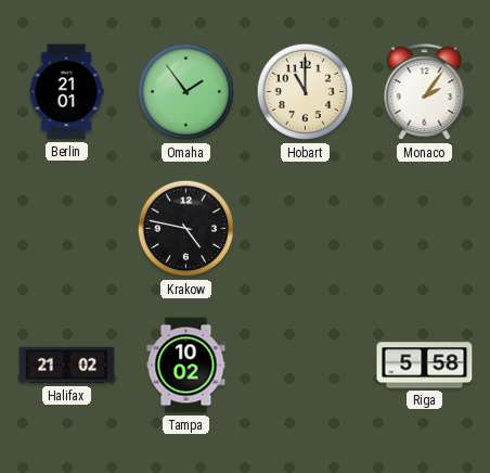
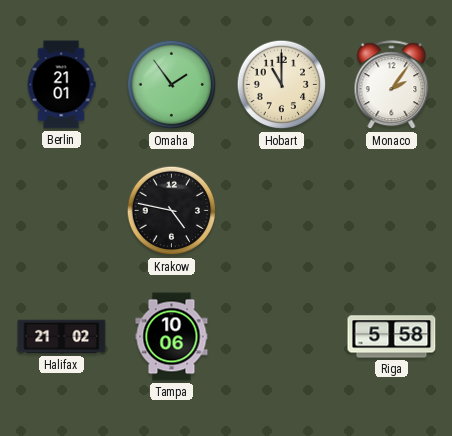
Tampa: 10:02 -> 10:06 (172, 337)
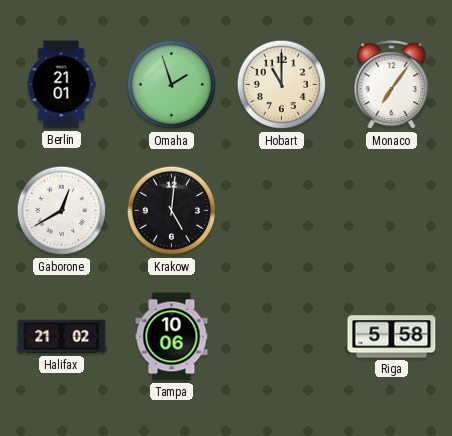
Omaha: 1:54 -> 1:57 (172, 85)
Monaco: 2:06 -> 7:06 (392, 85)
Gaborone: none -> 12:40 (62, 211)
Krakow: 4:47 -> 5:01 (172, 211)
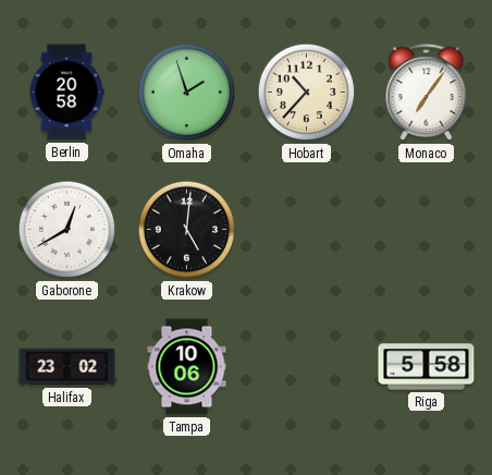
Berlin: 21:01 -> 20:58 (66, 93)
Hobart: 11:00 -> 10:37 (307, 93)
Halifax: 21:02 -> 23:02 (67, 367)
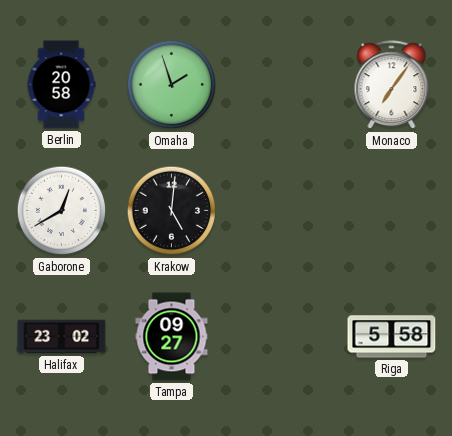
Hobart: 10:37 -> none (307, 93)
Tampa: 10:06 -> 09:27 (172, 337)
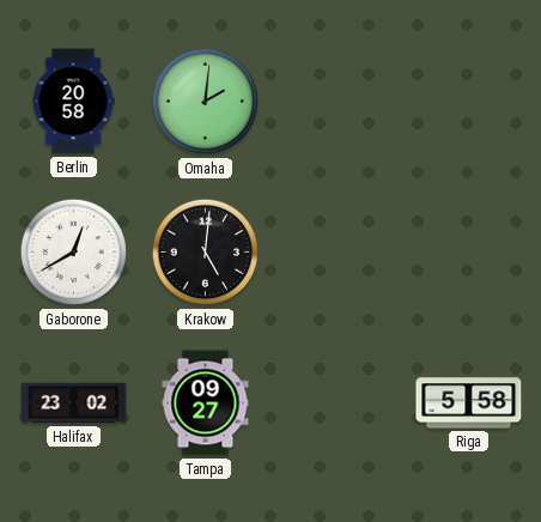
Omaha: 1:57 -> 2:01 (206, 102)
Monaco: 7:06 -> none (392, 85)
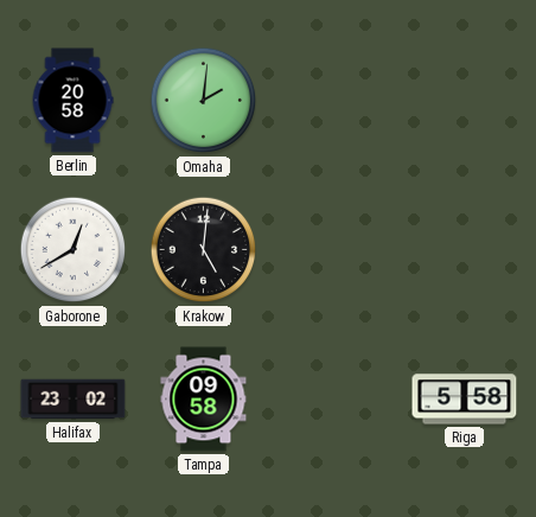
Tampa: 09:27 -> 09:58 (204, 400)
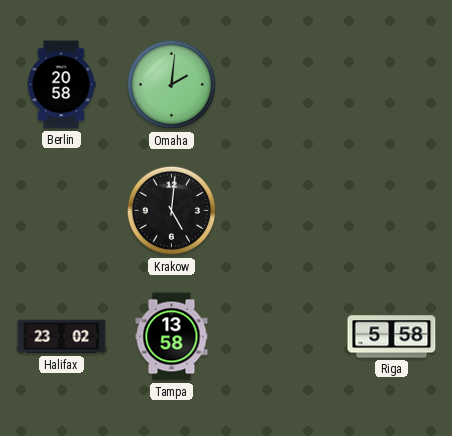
Gaborone: 12:40 -> none (74, 250)
Tampa: 09:58 -> 13:58 (172, 337)
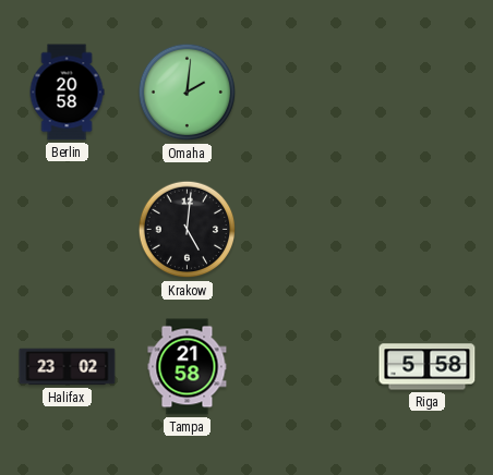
Tampa: 13:58 -> 21:58 (188, 367)
